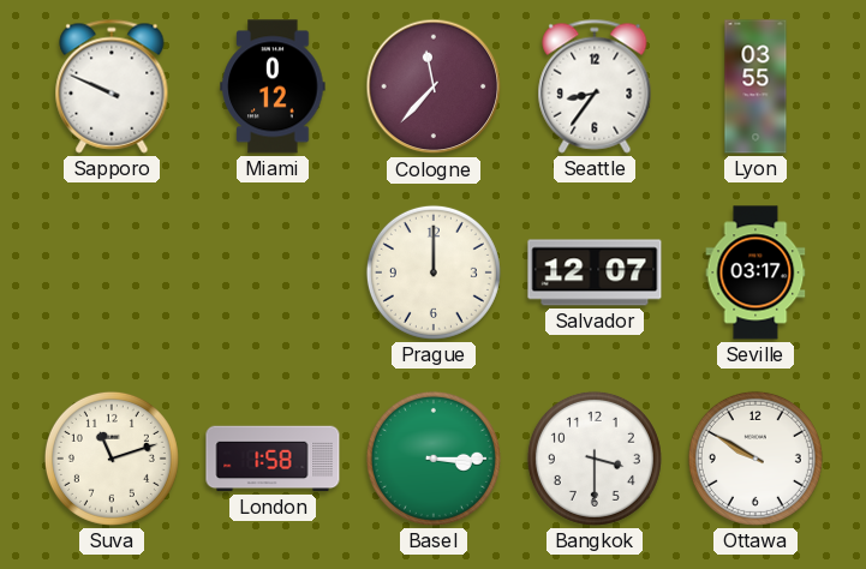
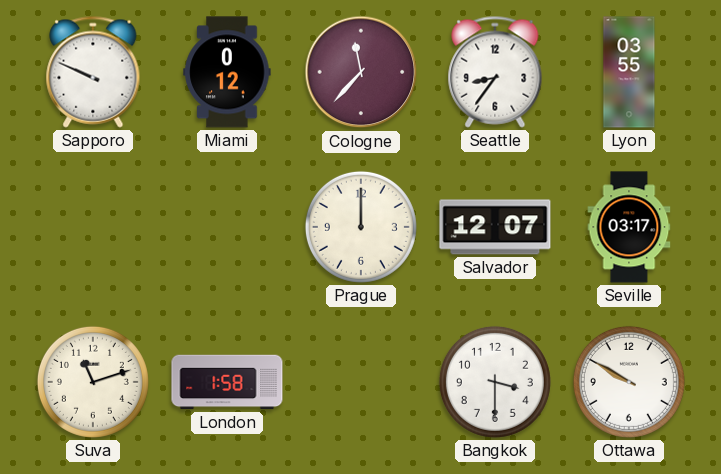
Basel: 3:15 -> none (434, 459)
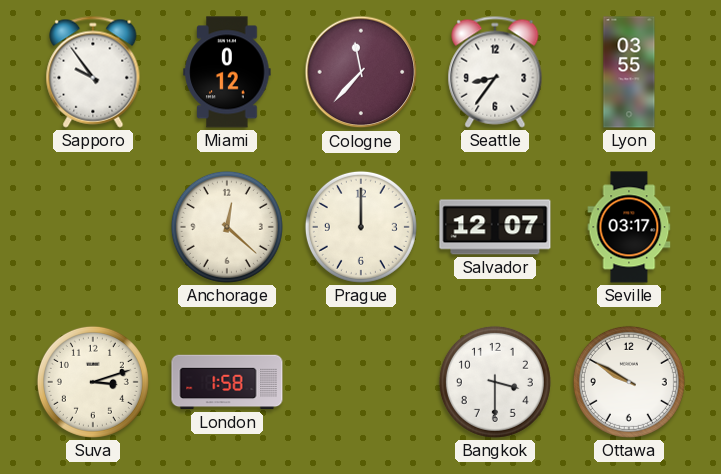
Sapporo: 9:49 -> 9:54 (93, 72)
Anchorage: none -> 12:22 (227, 227)
Suva: 11:12 -> 3:12 (93, 382)
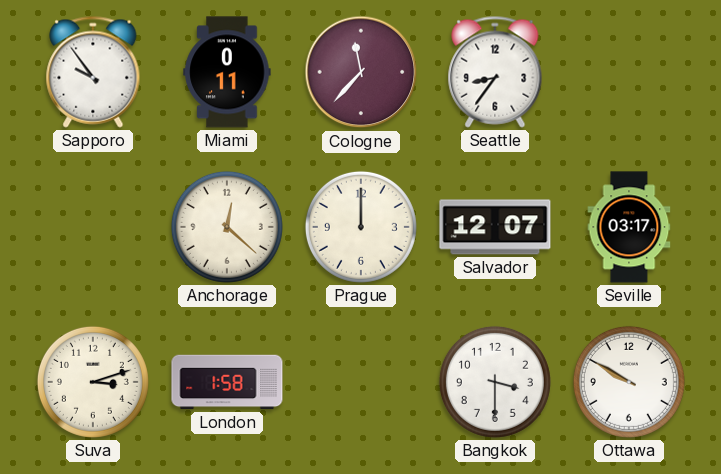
Miami: 0:12 -> 0:11 (227, 72)
Lyon: 03:55 -> none (629, 72)
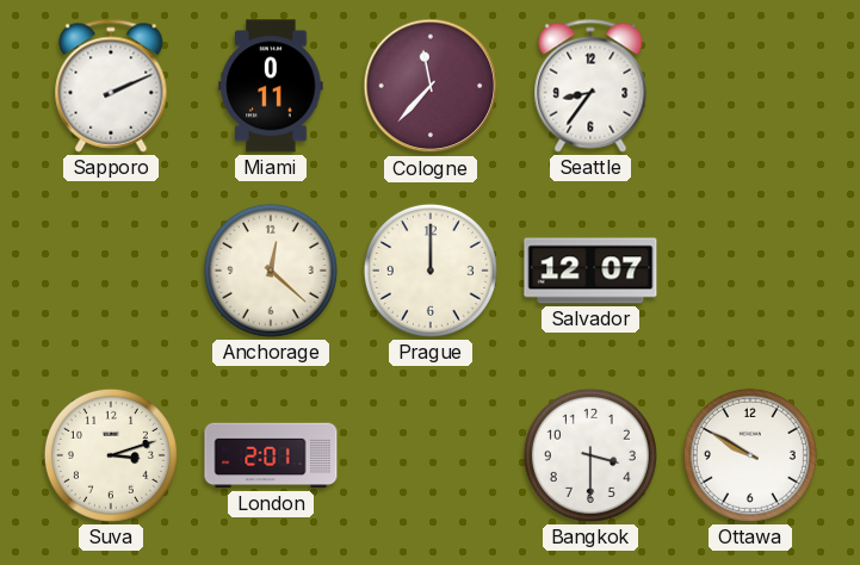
Sapporo: 9:54 -> 2:11 (111, 86)
Seville: 03:17 -> none (629, 227)
London: 1:58 -> 2:01 (271, 455)
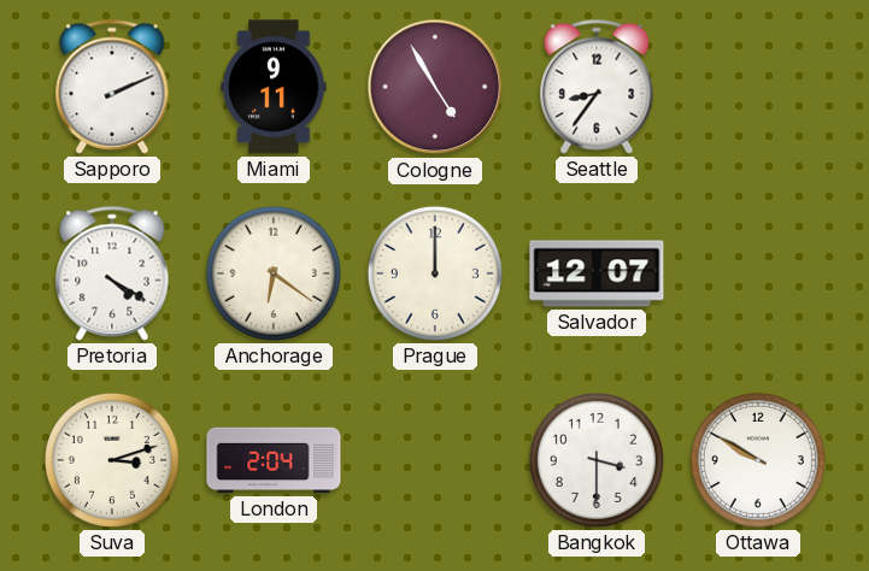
Miami: 0:11 -> 9:11 (274, 87)
Cologne: 11:37 -> 4:55 (435, 87)
Pretoria: none -> 4:20 (112, 273)
Anchorage: 12:22 -> 6:21 (274, 273)
London: 2:01 -> 2:04 (274, 460)
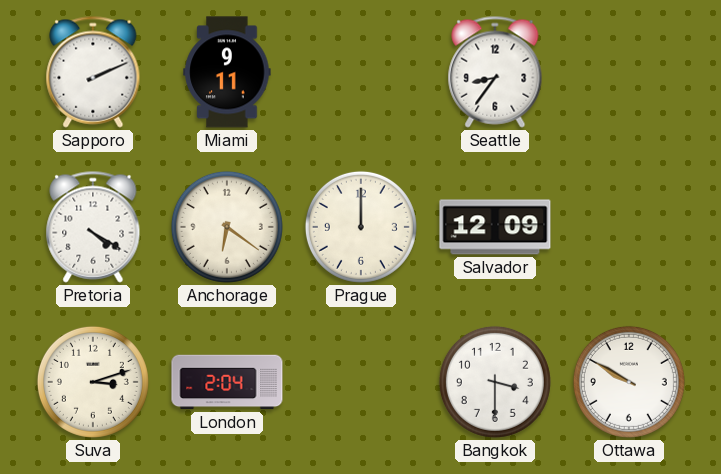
Cologne: 4:55 -> none (435, 87)
Salvador: 12:07 -> 12:09 (495, 227)
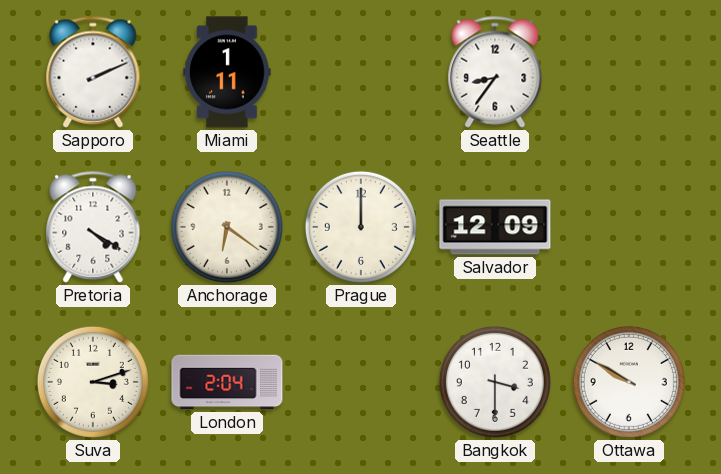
Miami: 9:11 -> 1:11 (227, 72)
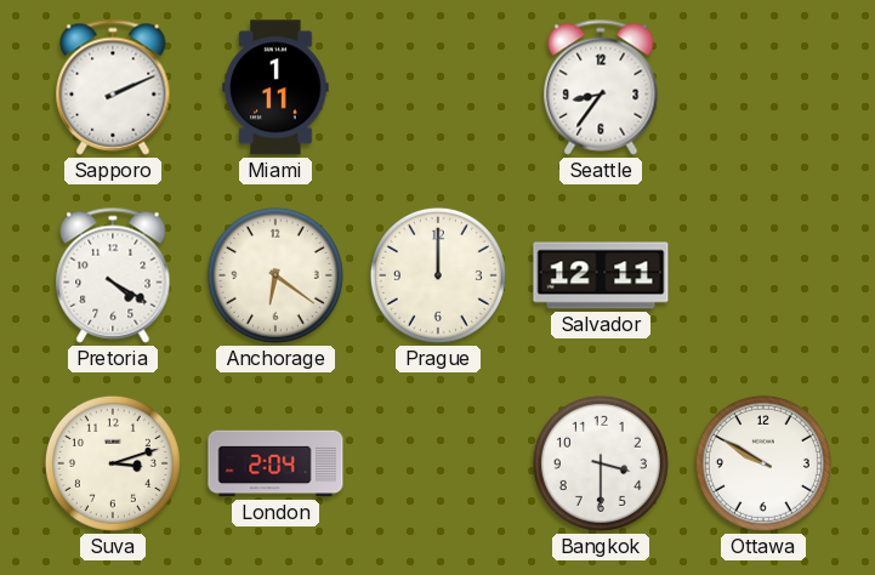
Salvador: 12:09 -> 12:11 (601, 275)
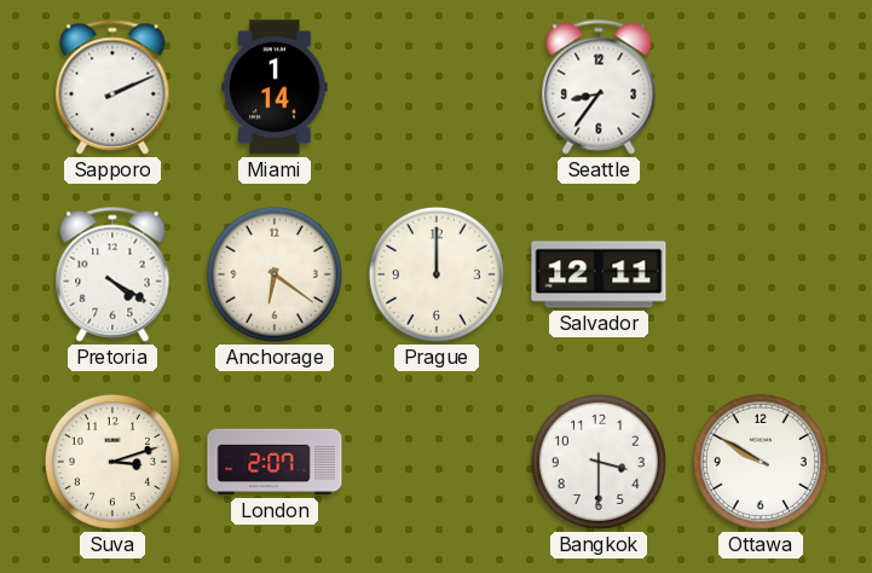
Miami: 1:11 -> 1:14 (275, 87)
London: 2:04 -> 2:07 (275, 462)
